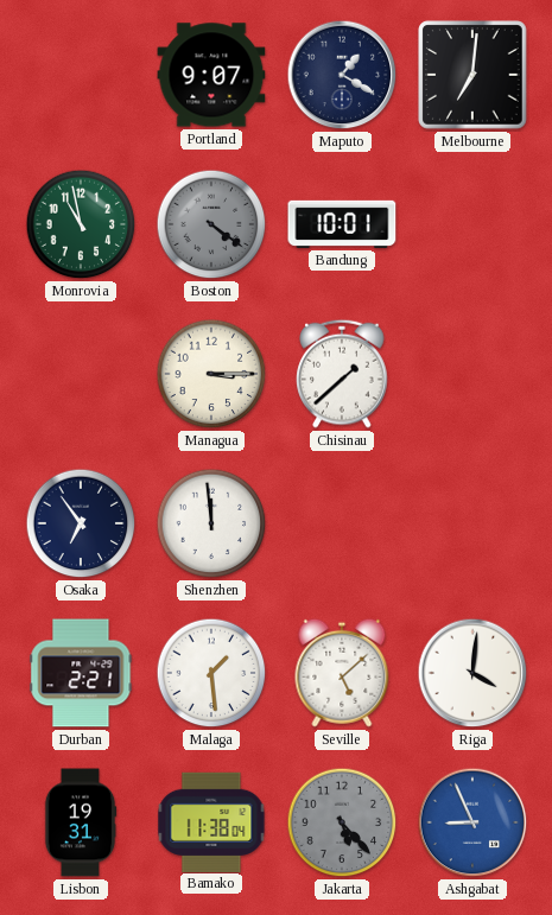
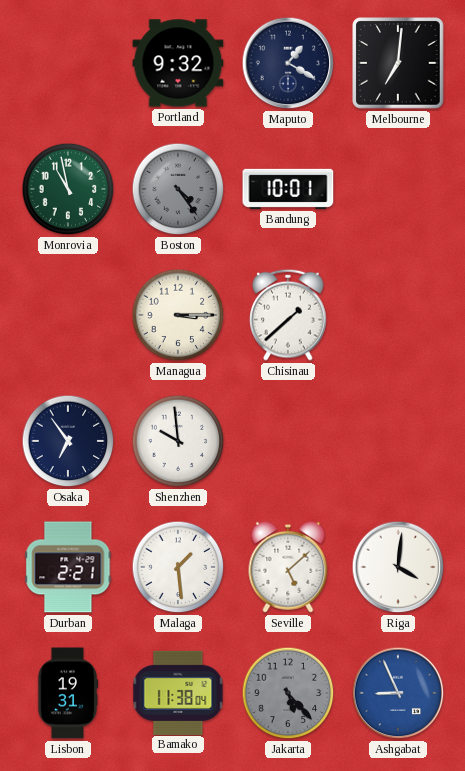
Portland: 9:07 -> 9:32 (178, 63)
Boston: 4:21 -> 4:24 (178, 189)
Shenzhen: 11:59 -> 9:59 (178, 441)
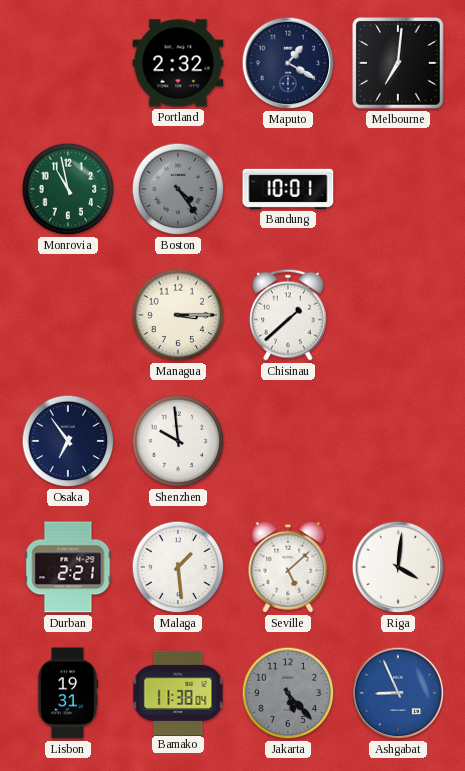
Portland: 9:32 -> 2:32 (178, 63)
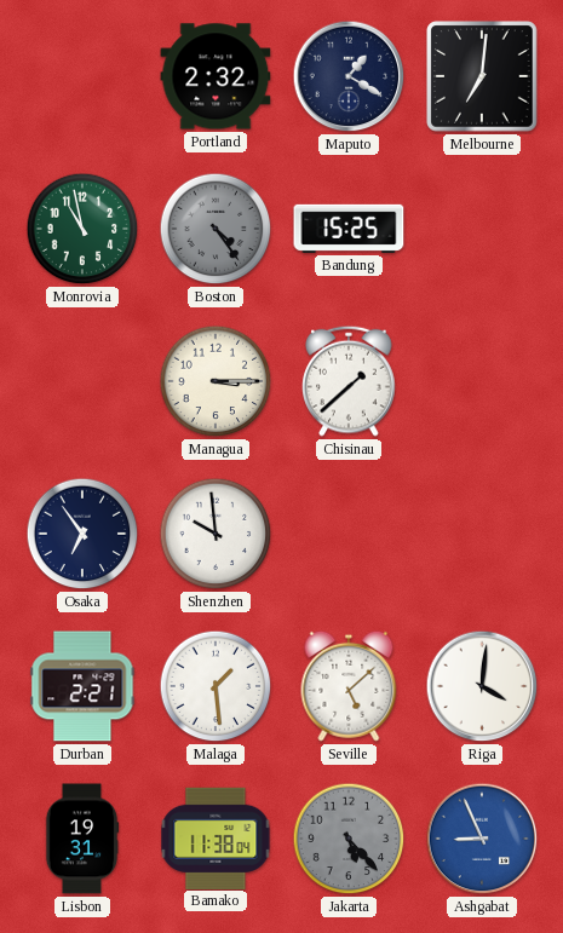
Bandung: 10:01 -> 15:25 (349, 229)
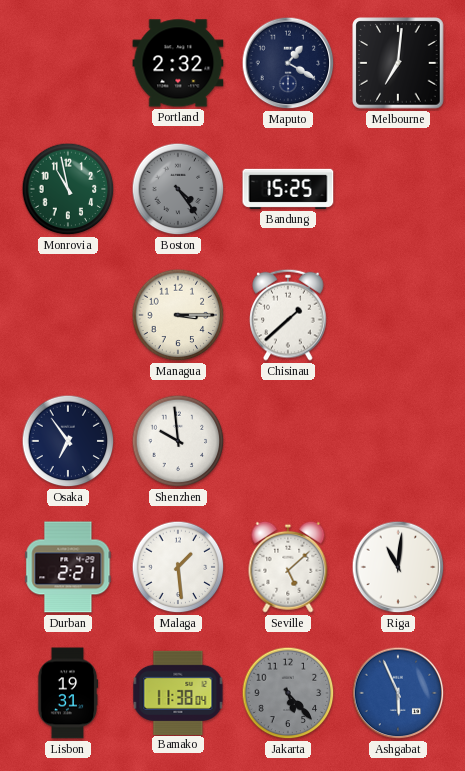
Riga: 4:01 -> 11:01 (398, 567)
Ashgabat: 8:56 -> 5:56 (398, 693)
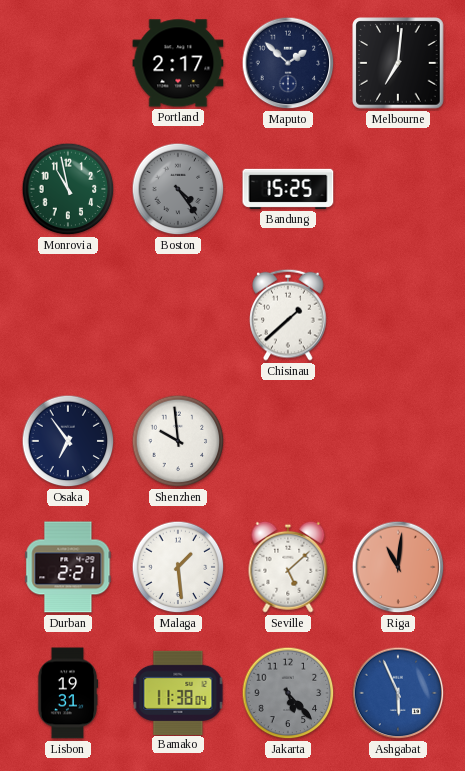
Portland: 2:32 -> 2:17 (178, 63)
Maputo: 1:20 -> 1:52 (288, 63)
Managua: 3:15 -> none (178, 315)
Riga dial: white -> salmon (398, 567)
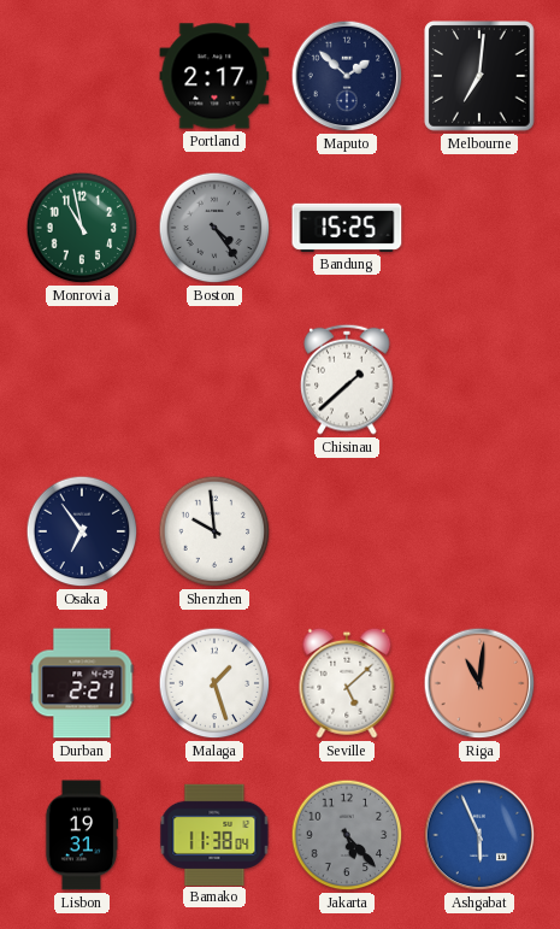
Malaga: 1:29 -> 1:27 (214, 683)
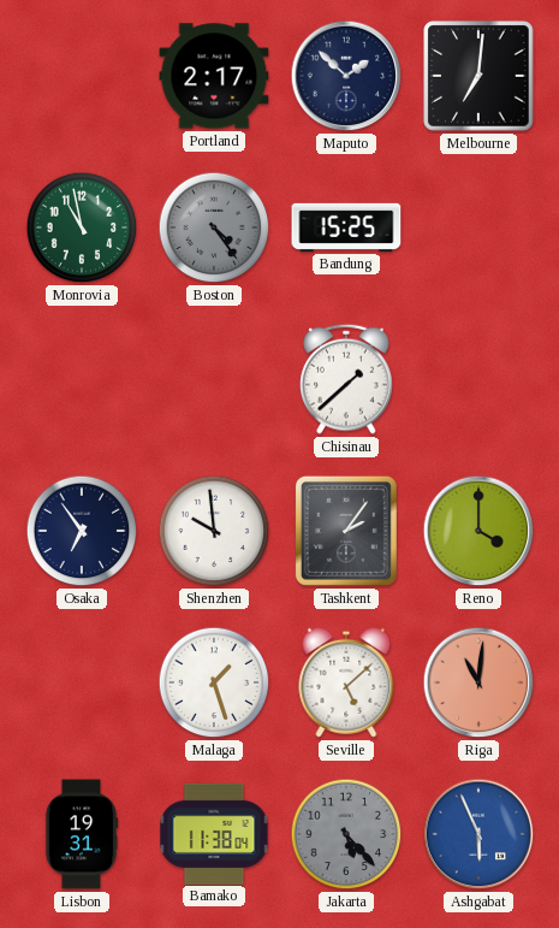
Tashkent: none -> 2:06 (346, 531)
Reno: none -> 4:00 (478, 531)
Durban: 2:21 -> none (82, 683)
